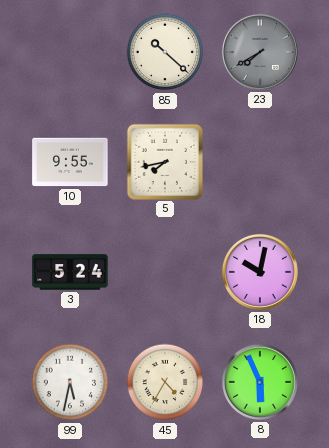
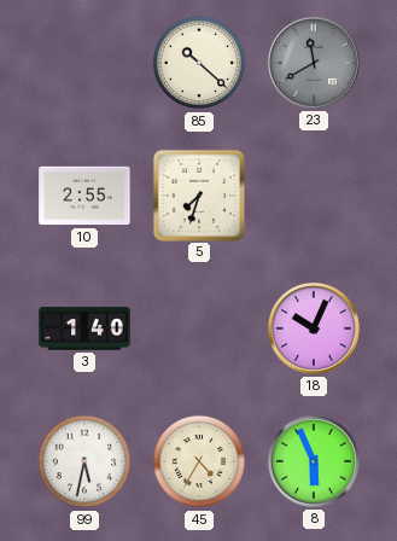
23: 7:40 -> 11:40 (314, 63)
10: 9:55 -> 2:55 (84, 196)
5: 7:43 -> 7:33 (198, 194)
3: 5:24 -> 1:40 (84, 328)
18: 10:02 -> 10:04 (314, 328)
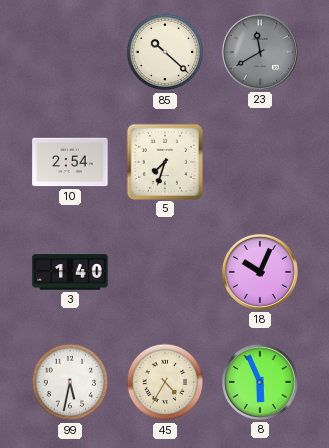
10: 2:55 -> 2:54 (70, 162)
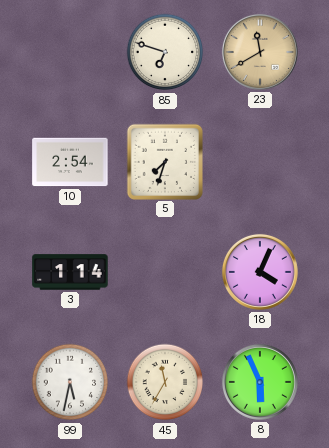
85: 10:22 -> 6:48 (165, 52)
23 dial: grey -> champagne (260, 52)
3: 1:40 -> 1:14 (70, 272)
18: 10:04 -> 4:04 (260, 272)
45: 4:35 -> 11:35 (165, 382)
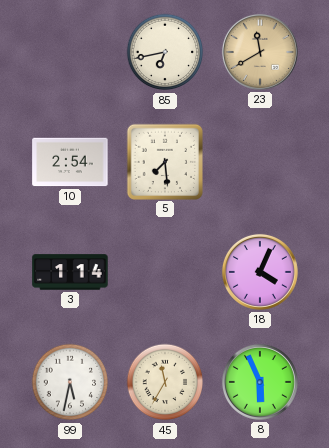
85: 6:48 -> 6:43 (165, 52)
5: 7:33 -> 7:29 (164, 161)
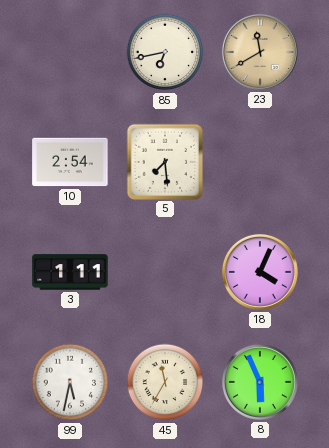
3: 1:14 -> 1:11 (70, 272)
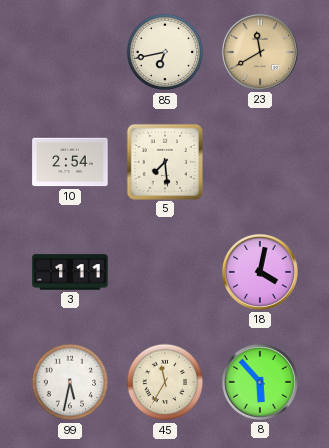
18: 4:04 -> 4:02 (260, 272)
8: 5:56 -> 5:53 (260, 382)
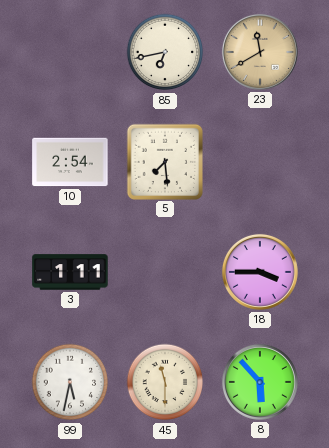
18: 4:02 -> 3:45 (260, 272)
45: 11:35 -> 11:30 (165, 382)
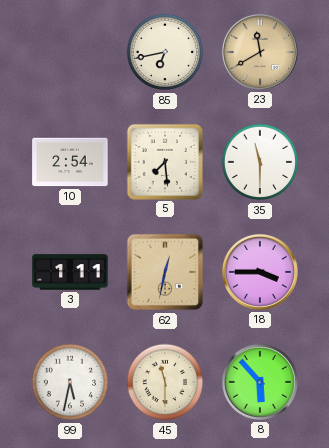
35: none -> 11:30 (260, 162)
62: none -> 12:32 (165, 272)
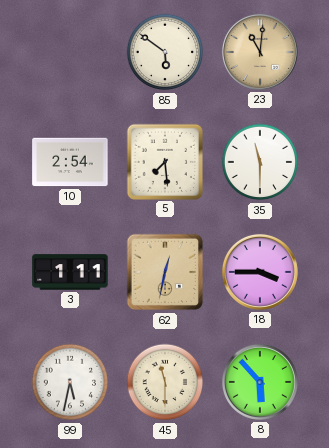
85: 6:43 -> 5:51 (165, 52)
23: 11:40 -> 11:01 (260, 52)
